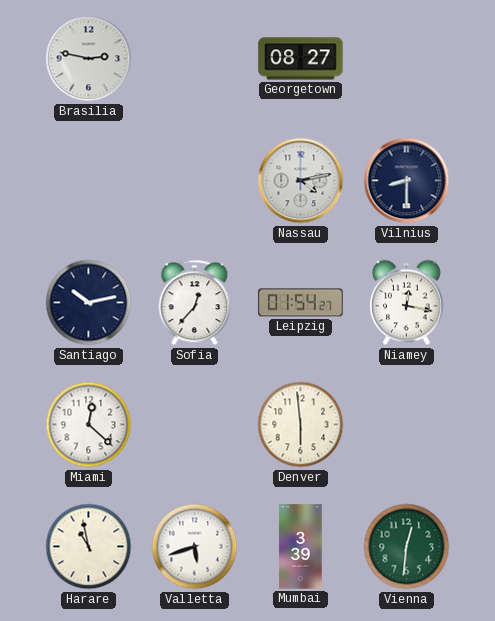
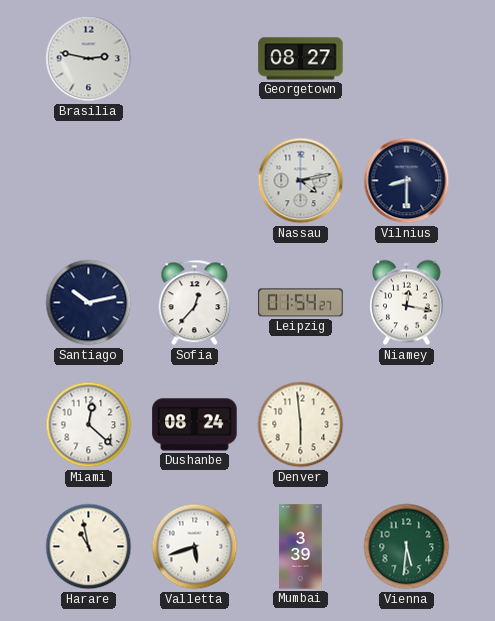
Dushanbe: none -> 08:24 (195, 425)
Vienna: 12:31 -> 5:31 (407, 547)
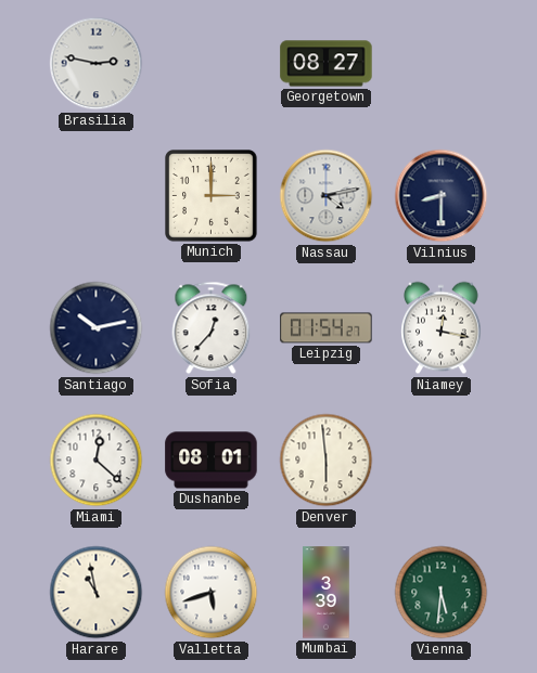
Munich: none -> 3:00 (212, 196)
Dushanbe: 08:24 -> 08:01 (212, 461)
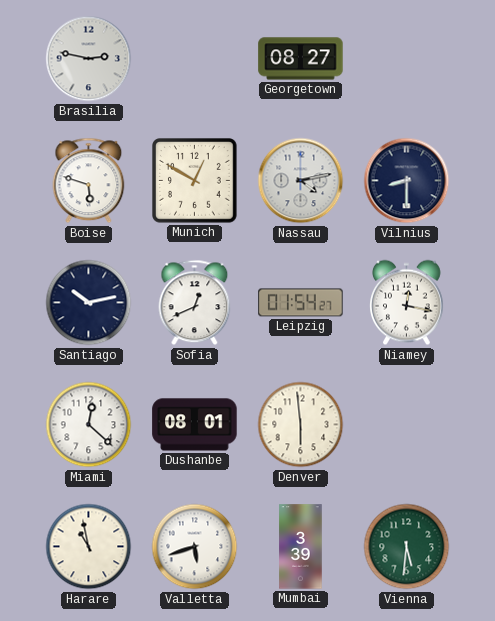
Boise: none -> 5:48 (89, 181)
Munich: 3:00 -> 12:50 (195, 181)
Sofia: 12:37 -> 12:41 (195, 303)
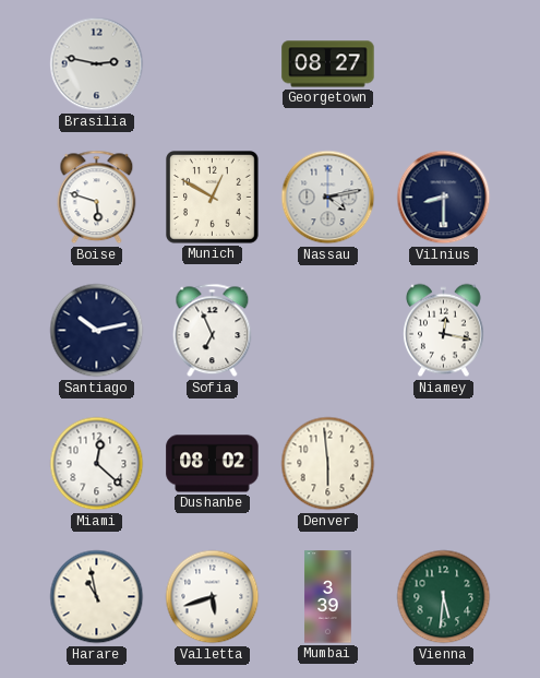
Sofia: 12:41 -> 6:56 (213, 331)
Leipzig: 01:54 -> none (301, 303)
Dushanbe: 08:01 -> 08:02 (213, 464)
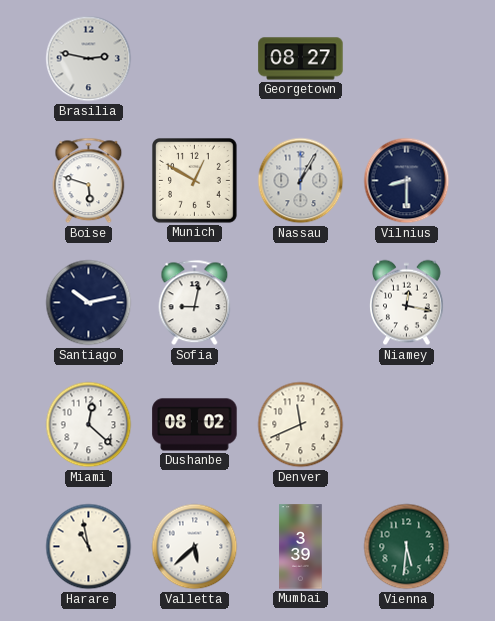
Nassau: 4:13 -> 1:05 (301, 181)
Sofia: 6:56 -> 9:02 (195, 303)
Denver: 5:59 -> 11:41 (301, 425)
Valletta: 5:42 -> 5:38 (195, 547)
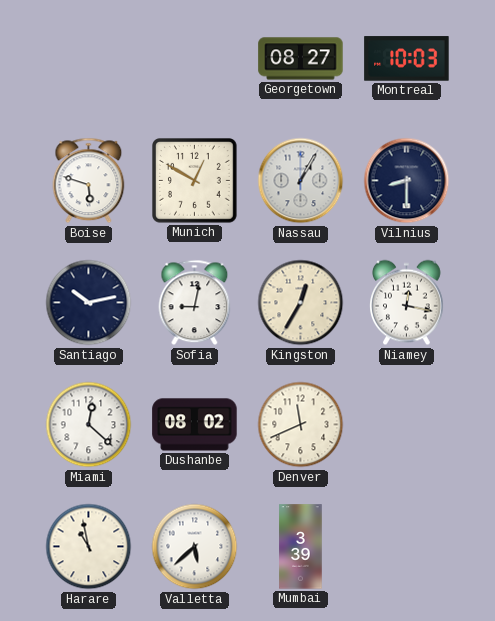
Brasilia: 2:47 -> none (89, 59)
Montreal: none -> 10:03 (407, 59)
Kingston: none -> 12:35 (301, 303)
Vienna: 5:31 -> none (407, 547)
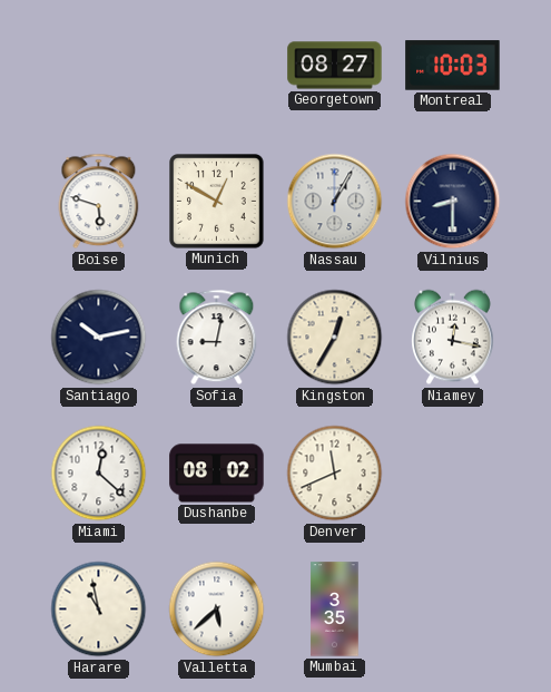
Mumbai: 3:39 -> 3:35 (335, 610)
